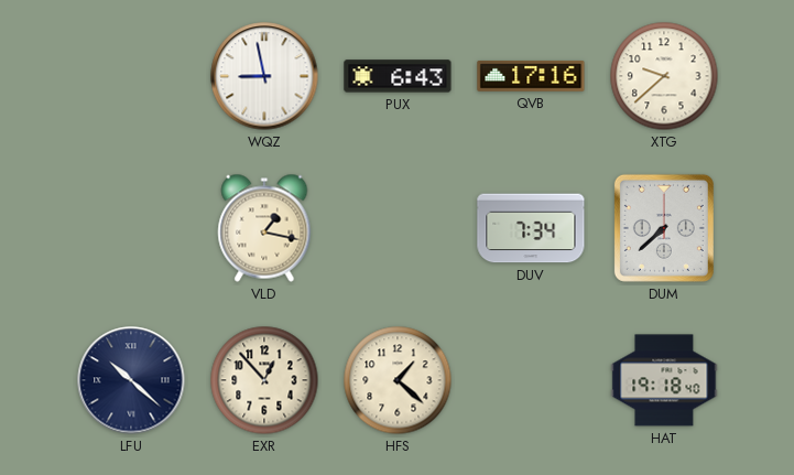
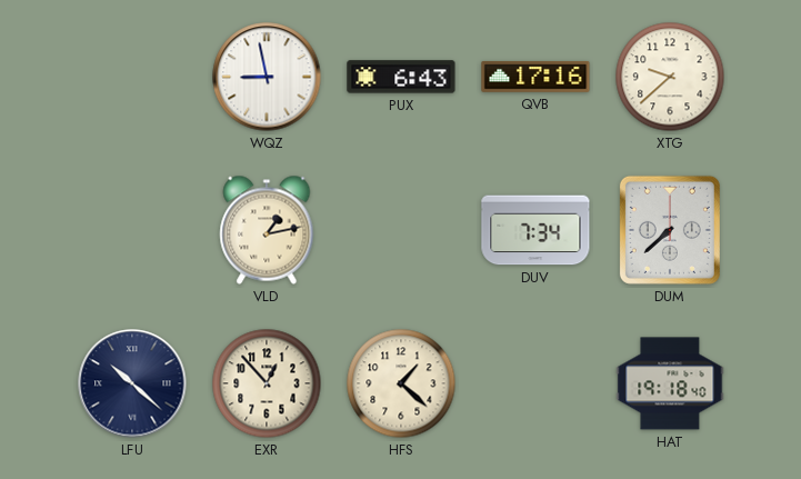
VLD: 1:17 -> 1:13 (267, 230)
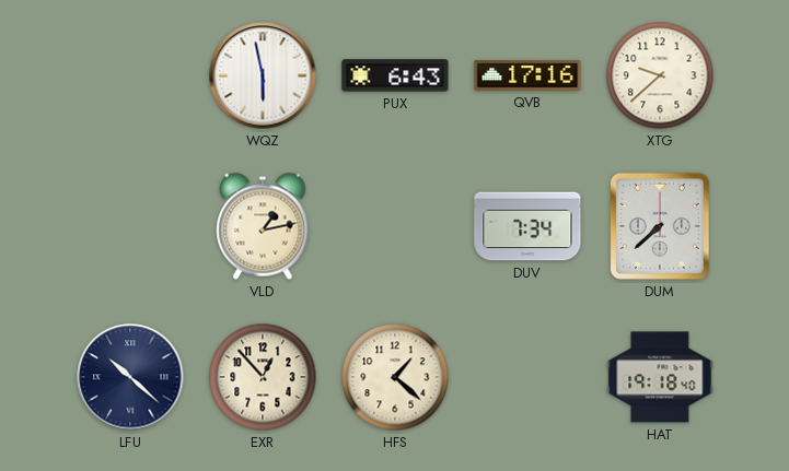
WQZ: 8:58 -> 5:58 (263, 75)
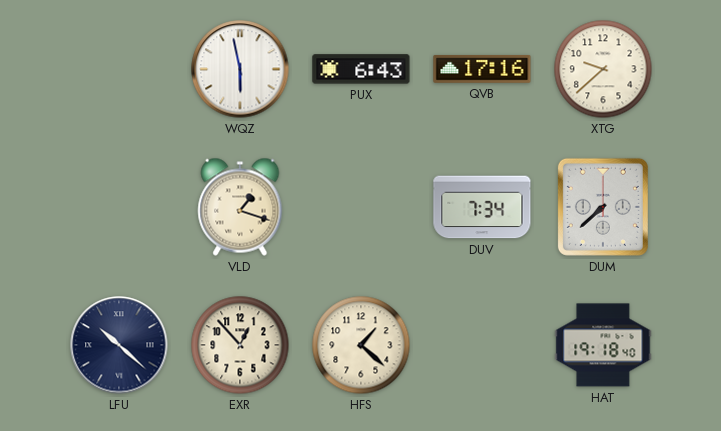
VLD: 1:13 -> 1:18 (240, 207)
